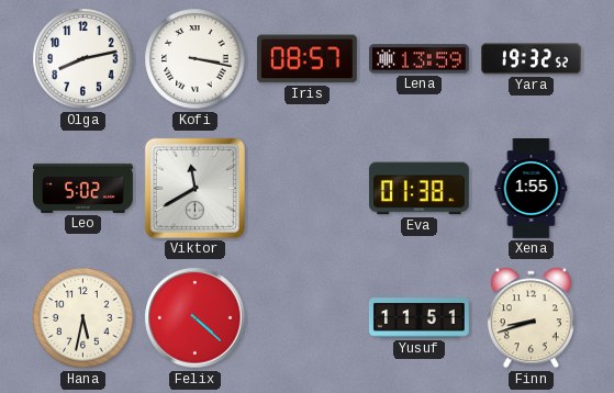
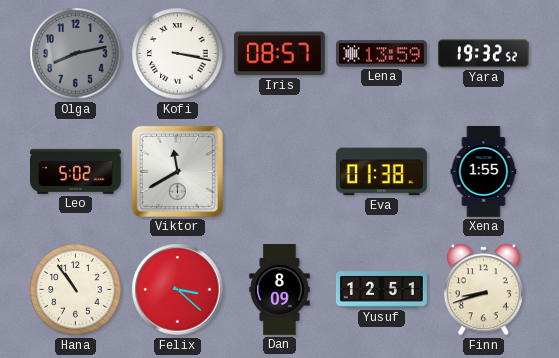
Olga dial: white -> grey (76, 54)
Hana: 5:32 -> 10:54 (76, 290)
Felix: 4:22 -> 3:22 (178, 290)
Dan: none -> 8:09 (280, 290)
Yusuf: 11:51 -> 12:51 (382, 290)
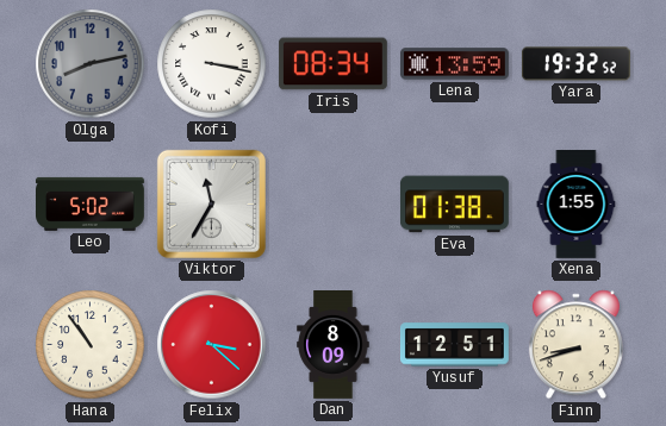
Iris: 08:57 -> 08:34 (332, 64)
Viktor: 11:40 -> 11:35 (211, 203)
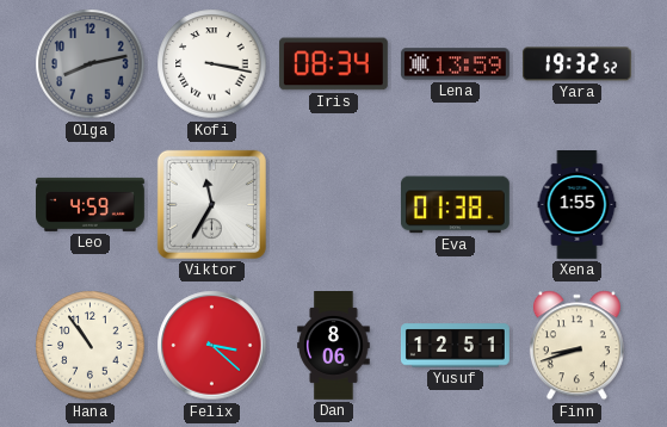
Leo: 5:02 -> 4:59 (91, 204)
Dan: 8:09 -> 8:06 (334, 346)
